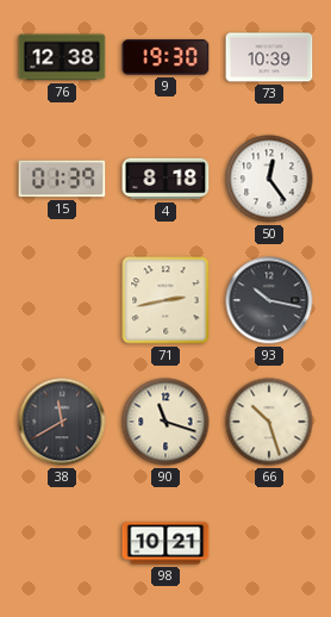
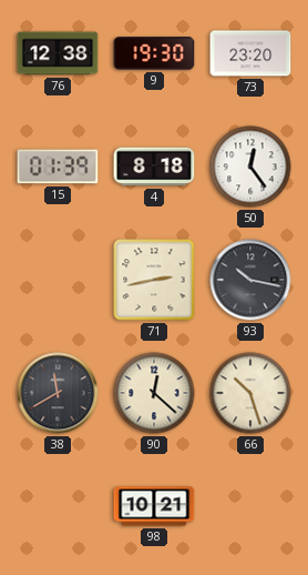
73: 10:39 -> 23:20 (250, 53)
90: 11:18 -> 12:22 (154, 393)
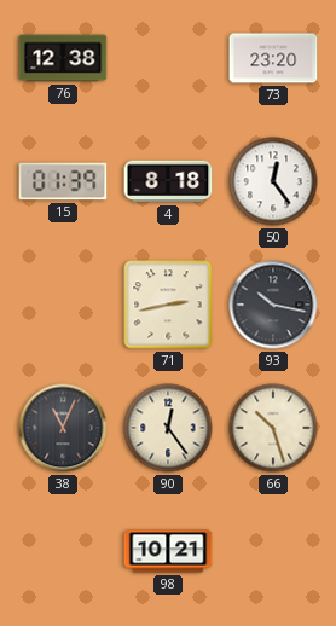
9: 19:30 -> none (154, 53)
38: 11:40 -> 11:04 (63, 428)
90: 12:22 -> 12:24 (168, 428)
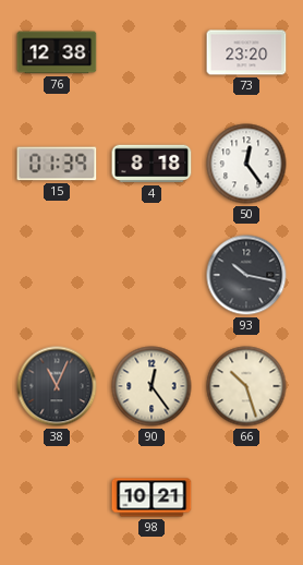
71: 2:43 -> none (168, 305)
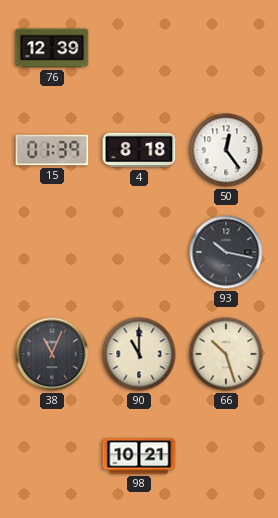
76: 12:38 -> 12:39 (52, 48)
73: 23:20 -> none (246, 52)
90: 12:24 -> 11:00 (139, 354)
